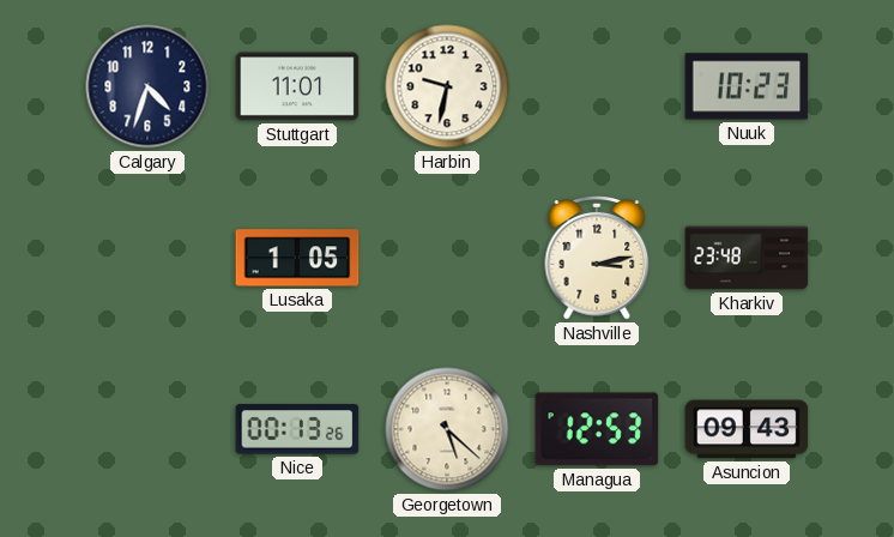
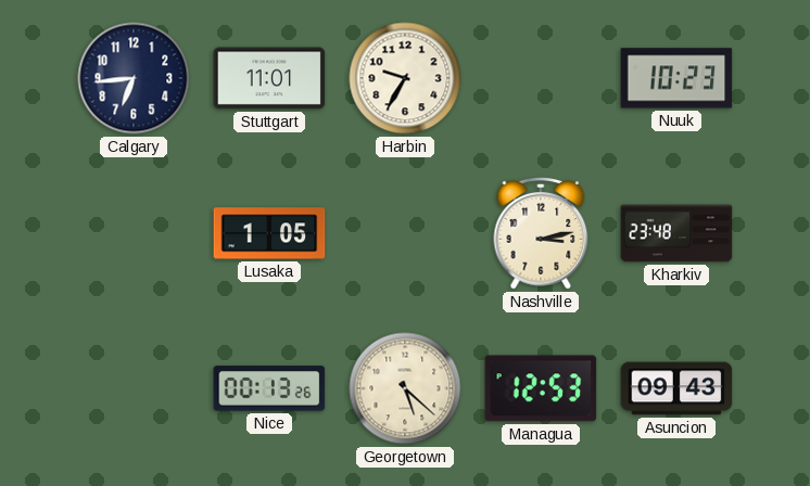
Calgary: 4:33 -> 6:44 (134, 78)
Harbin: 9:32 -> 9:35 (405, 78)
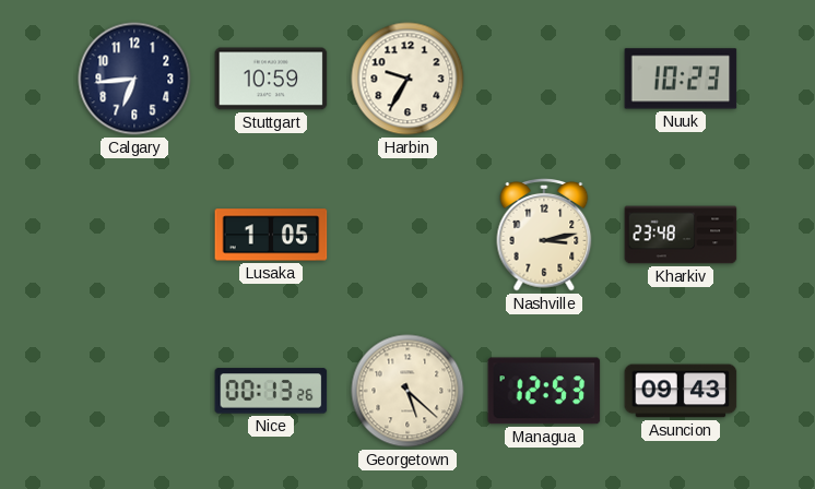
Stuttgart: 11:01 -> 10:59 (271, 79)
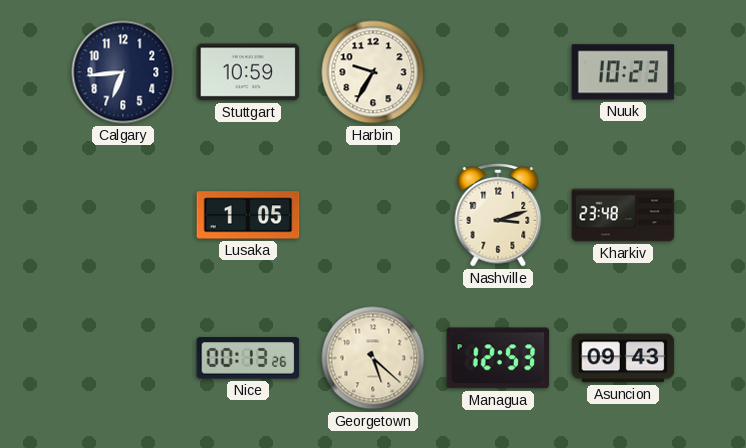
Nashville: 3:13 -> 3:12 (498, 216)
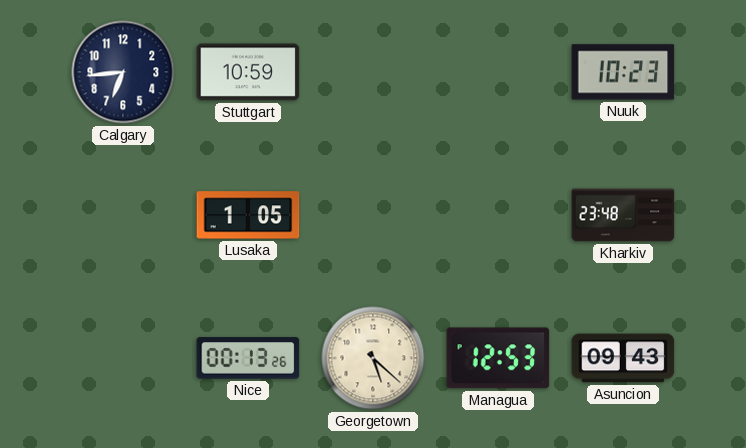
Harbin: 9:35 -> none (373, 72)
Nashville: 3:12 -> none (498, 216)
